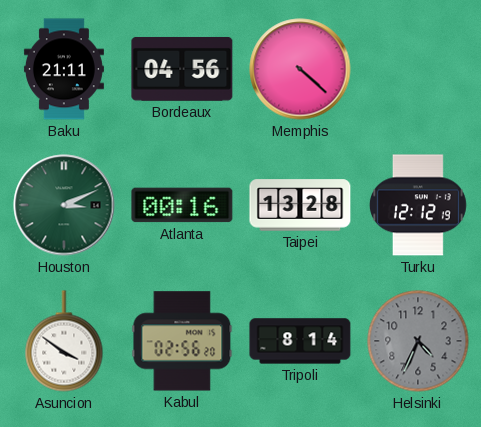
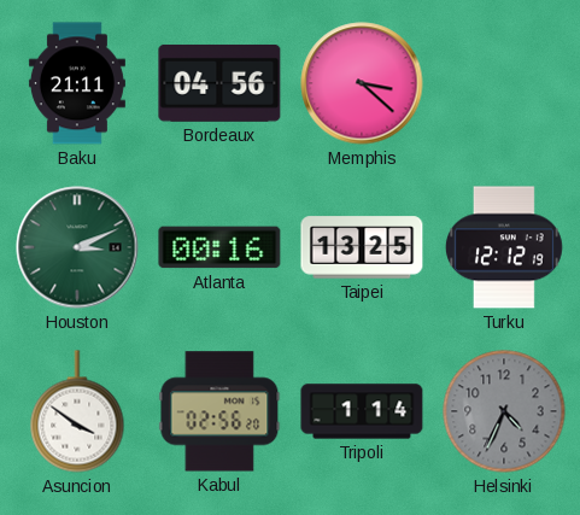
Memphis: 4:22 -> 3:22 (362, 83)
Taipei: 13:28 -> 13:25 (362, 247)
Tripoli: 8:14 -> 1:14 (362, 411)
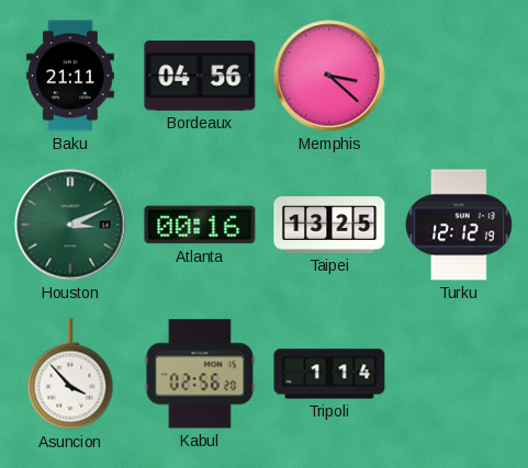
Asuncion: 3:51 -> 3:53 (70, 374)
Helsinki: 4:34 -> none (504, 411)
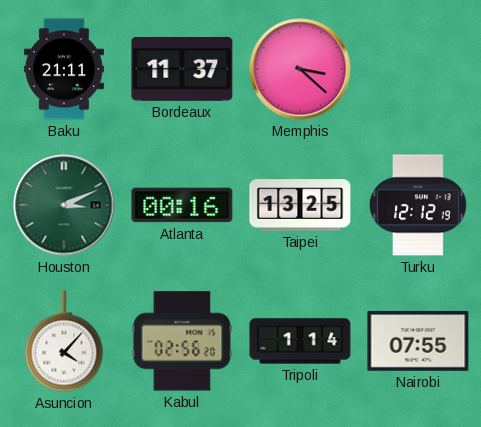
Bordeaux: 04:56 -> 11:37 (182, 69)
Asuncion: 3:53 -> 4:07 (64, 341)
Nairobi: none -> 07:55 (418, 341)
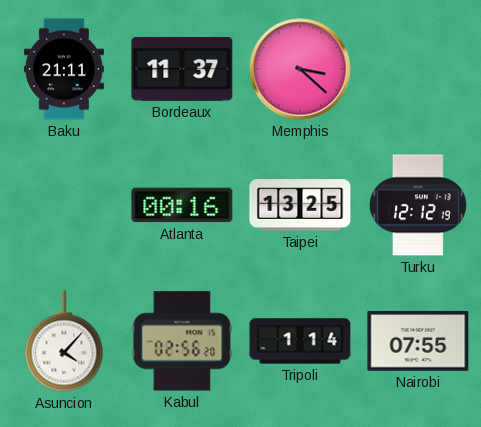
Houston: 3:11 -> none (64, 205)
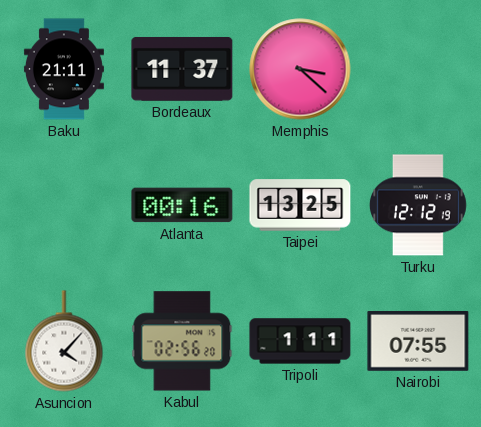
Tripoli: 1:14 -> 1:11 (300, 341)
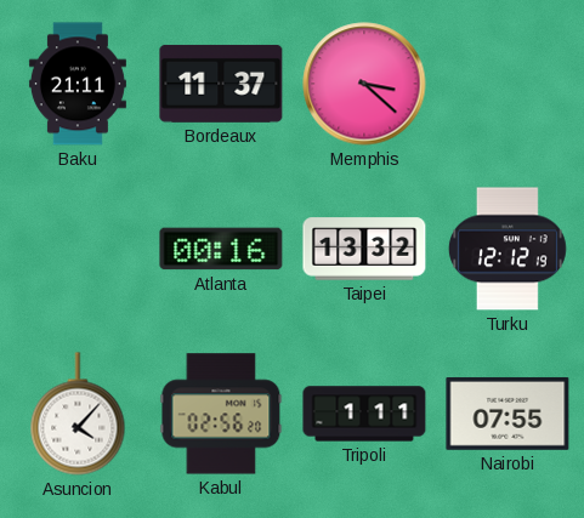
Taipei: 13:25 -> 13:32 (364, 249)
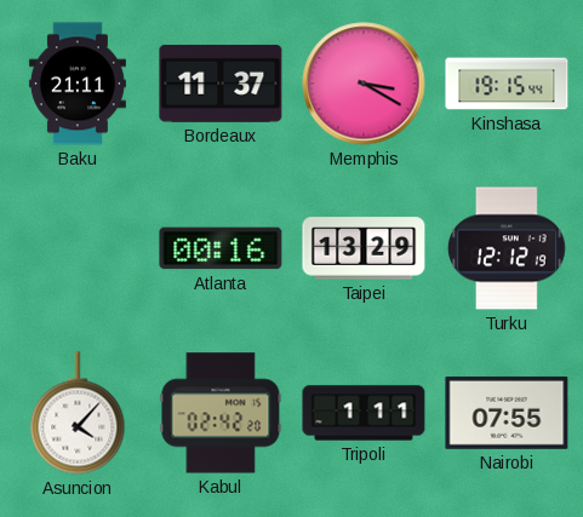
Memphis: 3:22 -> 3:20 (364, 84)
Kinshasa: none -> 19:15 (507, 84)
Taipei: 13:32 -> 13:29 (364, 248)
Kabul: 02:56 -> 02:42 (221, 413)
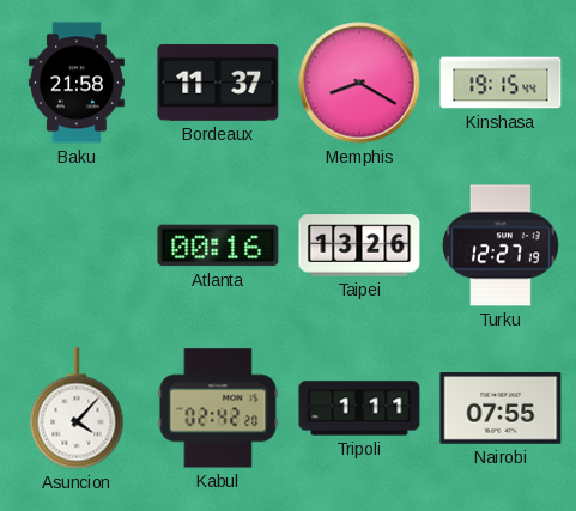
Baku: 21:11 -> 21:58 (77, 83)
Memphis: 3:20 -> 8:20 (359, 83)
Taipei: 13:29 -> 13:26 (359, 245)
Turku: 12:12 -> 12:27 (501, 245)
